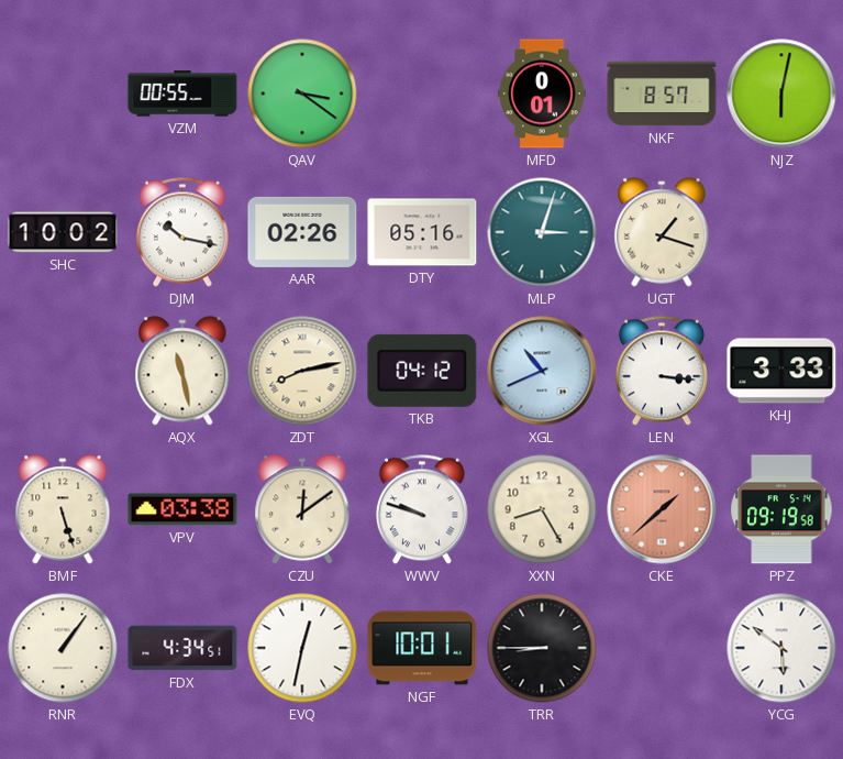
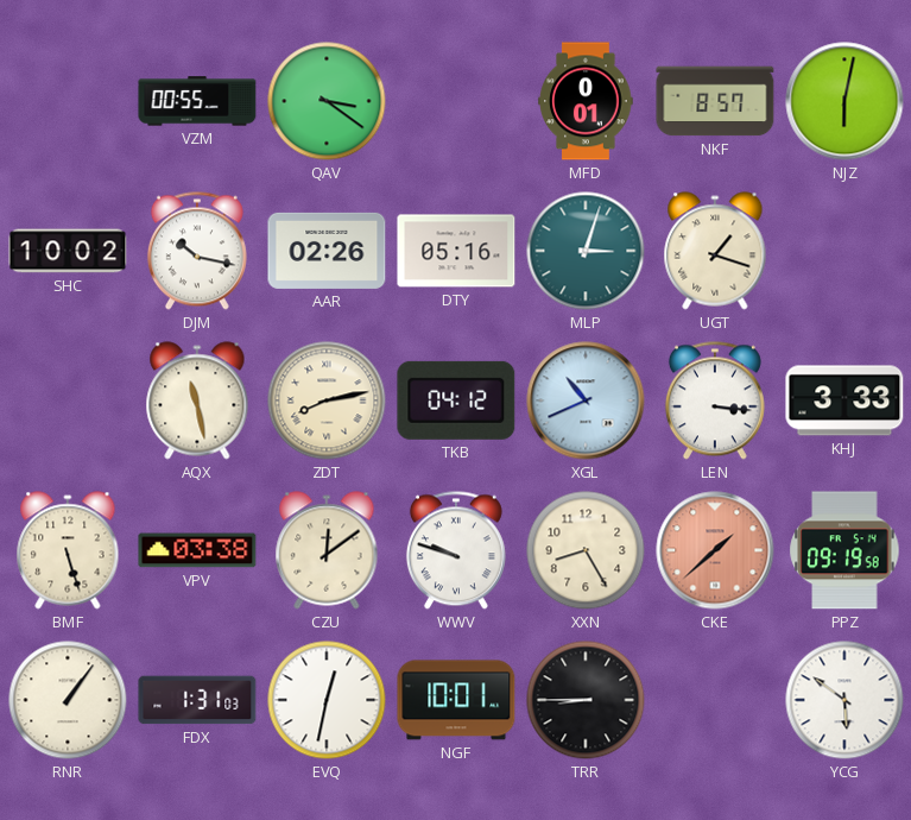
FDX: 4:34 -> 1:31 (197, 700)
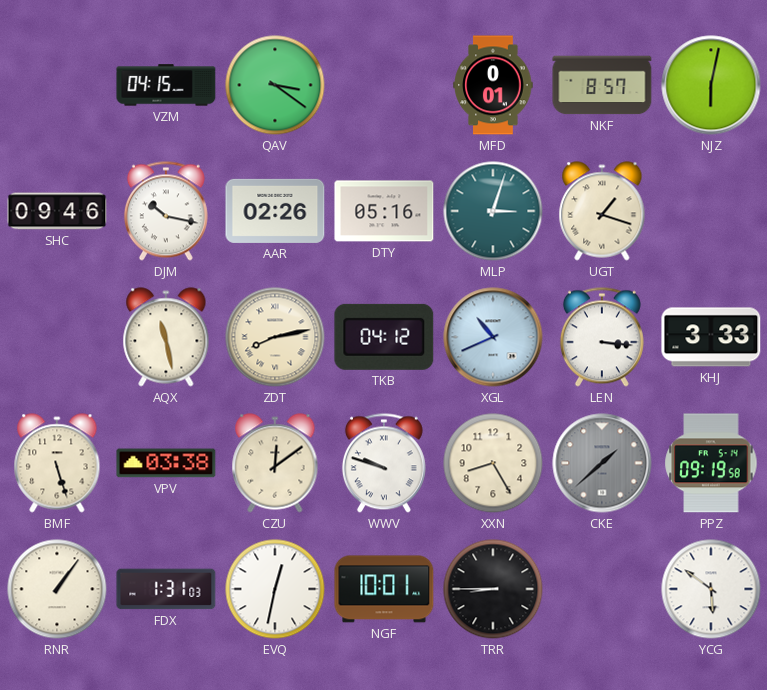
VZM: 00:55 -> 04:15 (166, 85)
SHC: 10:02 -> 09:46 (57, 211)
CKE dial: salmon -> grey (602, 463)
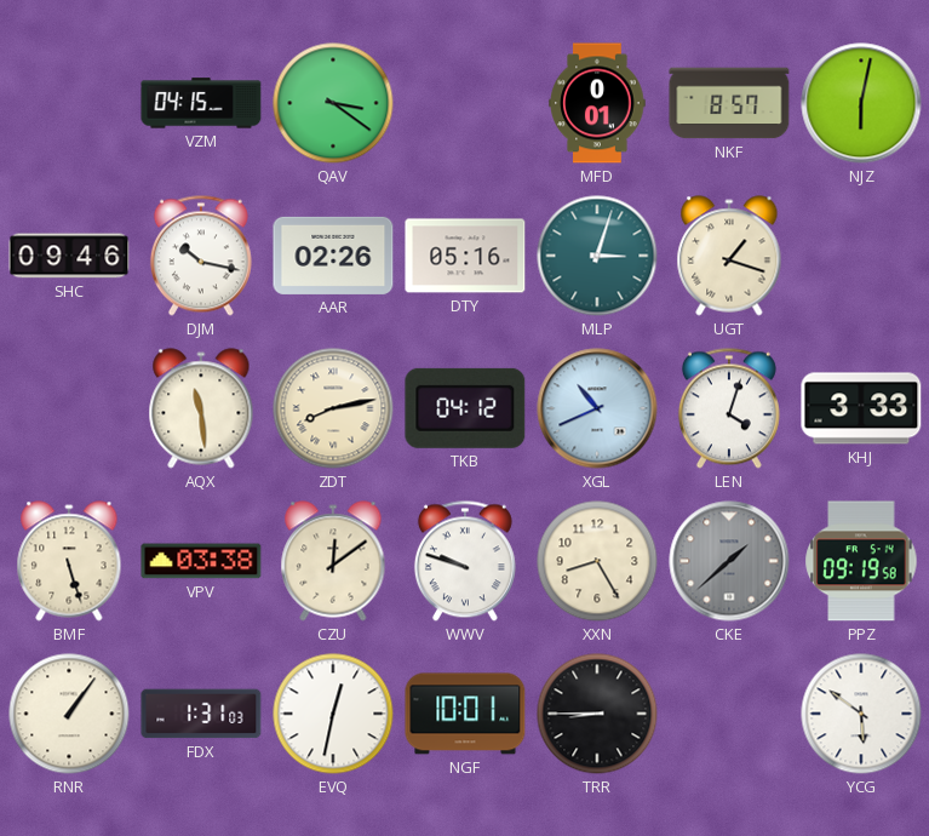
AQX: 11:28 -> 11:29 (201, 408)
LEN: 3:16 -> 4:03 (729, 408)
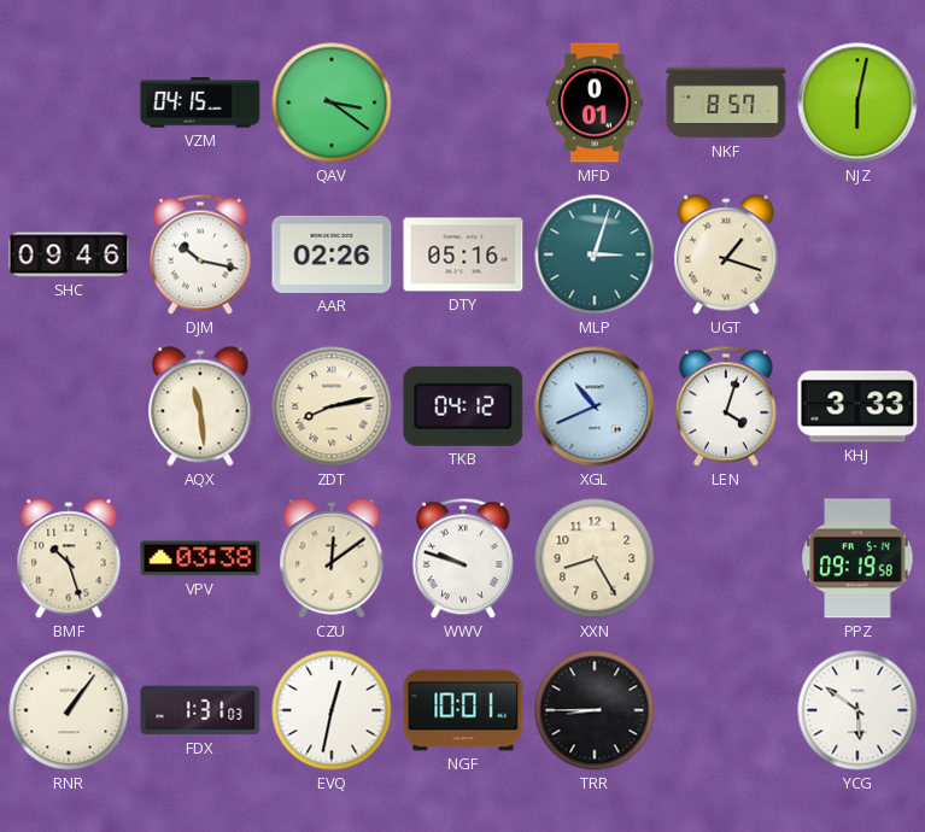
BMF: 5:27 -> 10:27 (69, 558)
CKE: 1:38 -> none (729, 561)
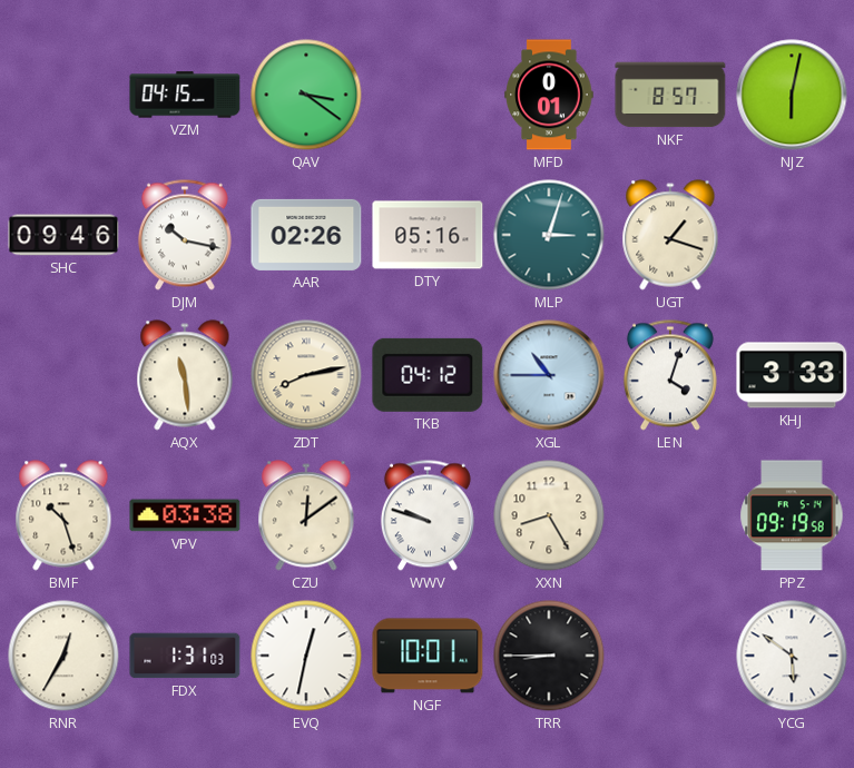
XGL: 10:41 -> 10:45 (549, 375)
RNR: 1:06 -> 12:35 (63, 656)
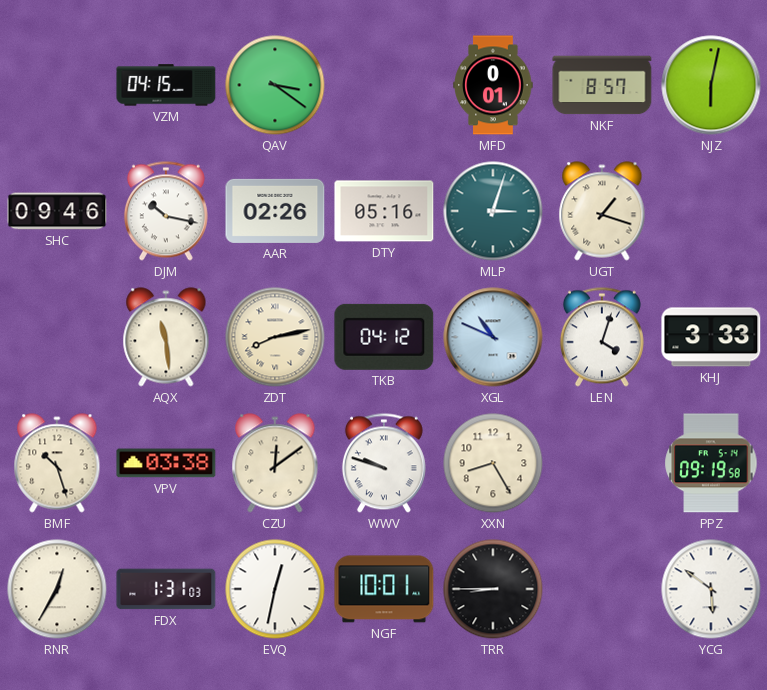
XGL: 10:45 -> 10:49 (493, 337)
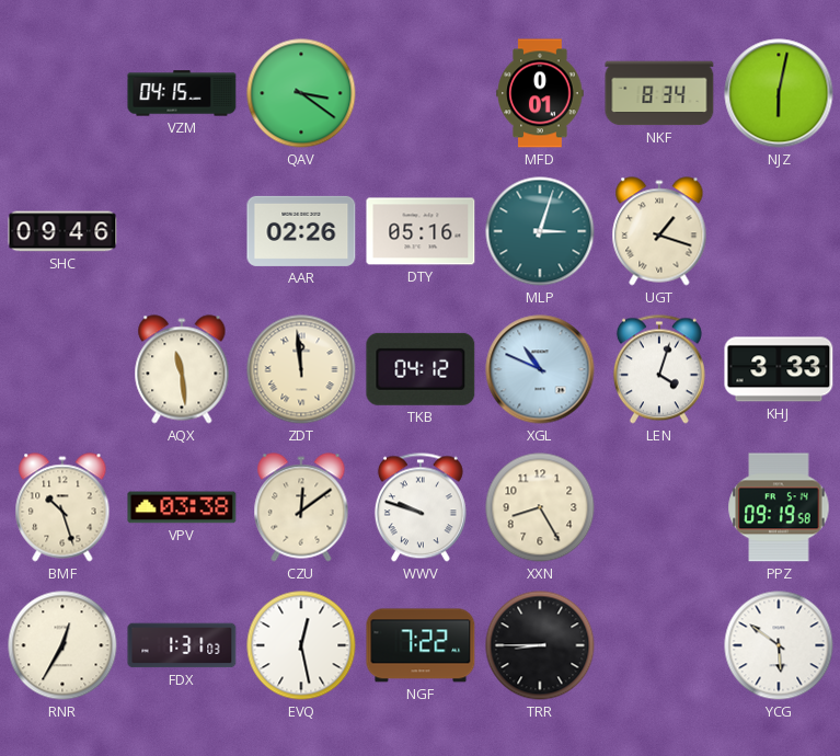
NKF: 8:57 -> 8:34 (659, 93)
DJM: 10:17 -> none (166, 211)
ZDT: 8:13 -> 11:59 (301, 369)
EVQ: 12:32 -> 12:28 (301, 645)
NGF: 10:01 -> 7:22 (421, 645)
